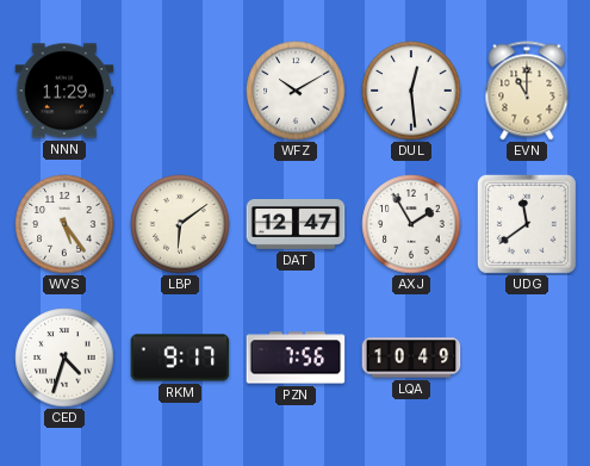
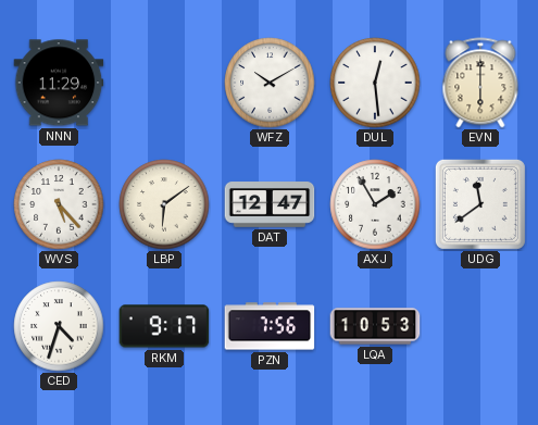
EVN: 11:00 -> 6:00 (480, 83)
WVS: 5:24 -> 5:23 (59, 204)
LQA: 10:49 -> 10:53 (375, 326)
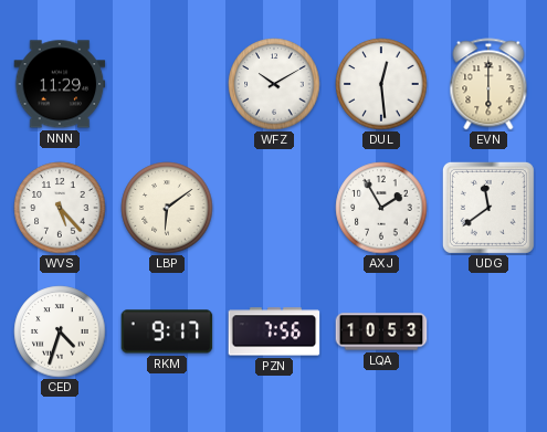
DAT: 12:47 -> none (270, 204)
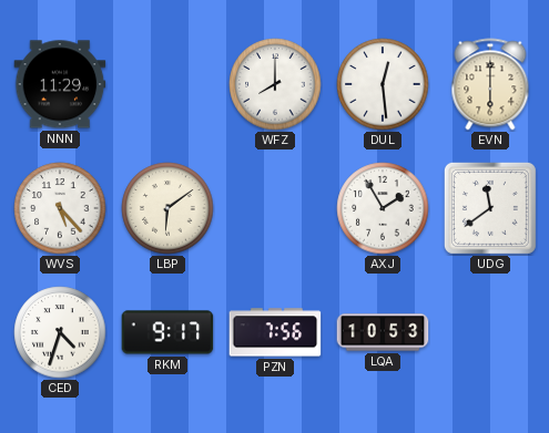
WFZ: 10:10 -> 8:00 (275, 84)
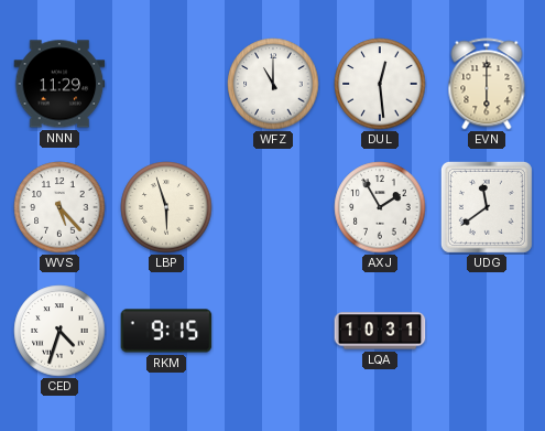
WFZ: 8:00 -> 11:00 (273, 84)
LBP: 6:09 -> 5:57 (166, 207)
RKM: 9:17 -> 9:15 (166, 331)
PZN: 7:56 -> none (275, 332)
LQA: 10:53 -> 10:31 (380, 331)
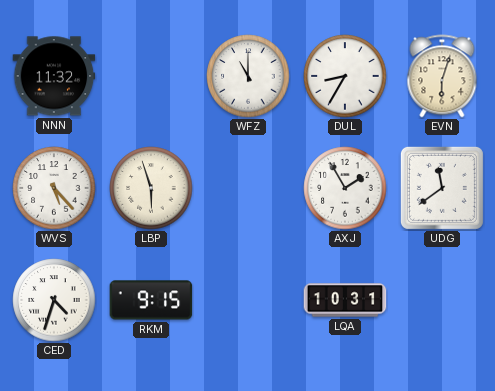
NNN: 11:29 -> 11:32 (54, 76)
DUL: 12:29 -> 8:35 (345, 76)
EVN: 6:00 -> 6:03 (442, 76)
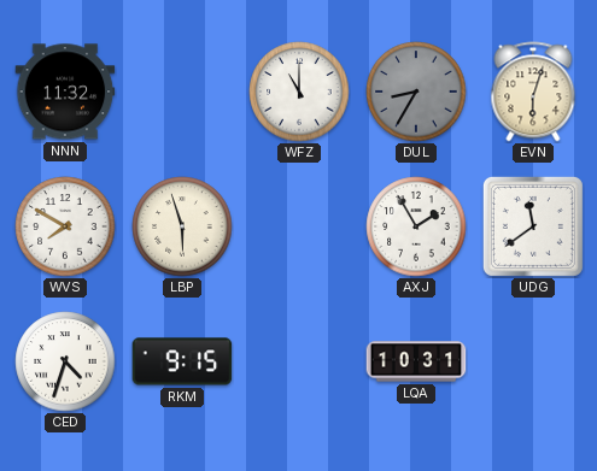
DUL dial: white -> grey (416, 92)
WVS: 5:23 -> 7:50 (65, 226)
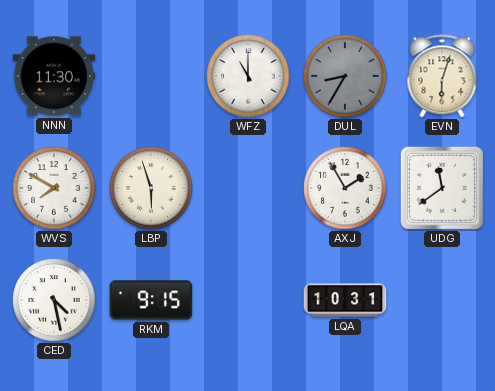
NNN: 11:32 -> 11:30 (54, 76)
CED: 4:33 -> 4:28 (54, 300)
